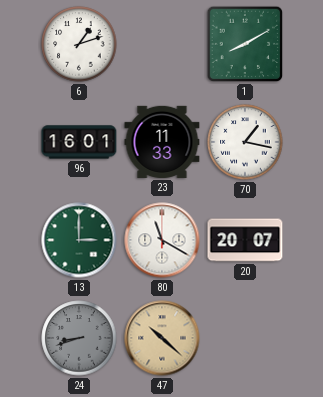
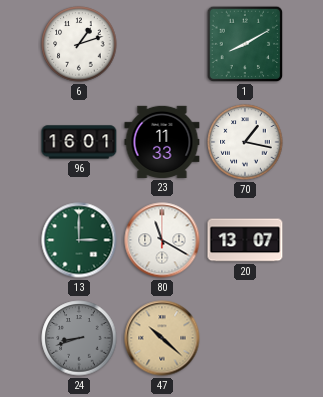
20: 20:07 -> 13:07 (245, 240)
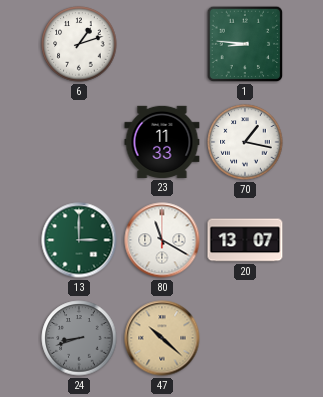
1: 8:10 -> 8:46 (245, 44)
96: 16:01 -> none (79, 142)
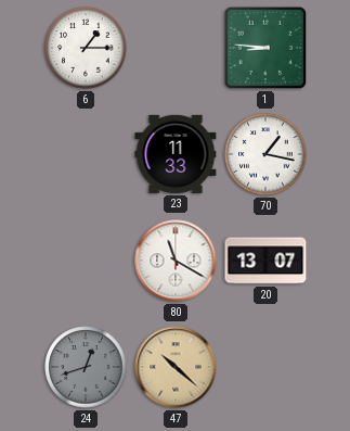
6: 1:12 -> 1:15 (86, 48)
13: 3:00 -> none (79, 240)
24: 8:42 -> 12:42 (86, 367)
